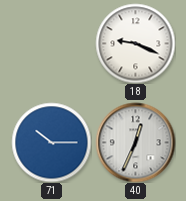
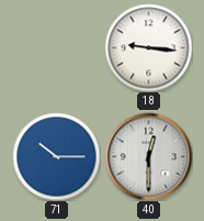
18: 9:19 -> 9:16 (148, 47)
40: 12:34 -> 12:30 (148, 156)
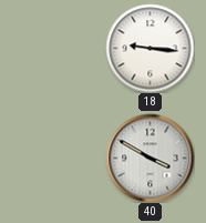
71: 10:15 -> none (56, 156)
40: 12:30 -> 3:50 (150, 158)
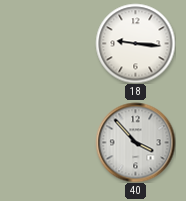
40: 3:50 -> 3:53 (135, 142)
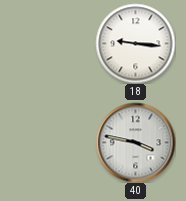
40: 3:53 -> 3:47 (135, 142)
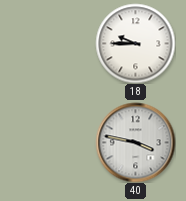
18: 9:16 -> 9:45 (135, 43)
